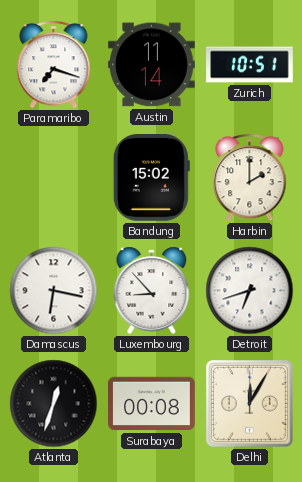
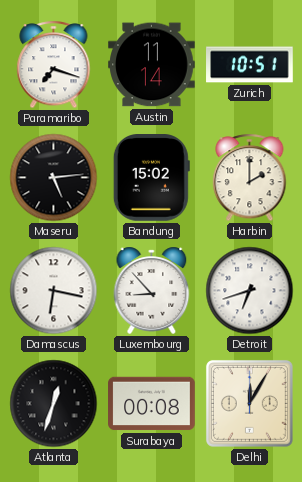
Maseru: none -> 5:14 (54, 178)
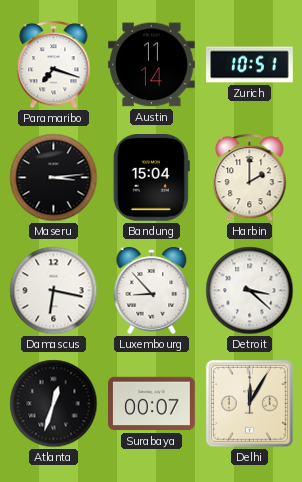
Maseru: 5:14 -> 3:14 (54, 178)
Bandung: 15:02 -> 15:04 (151, 178)
Detroit: 6:42 -> 3:22 (250, 291)
Surabaya: 00:08 -> 00:07 (152, 404)
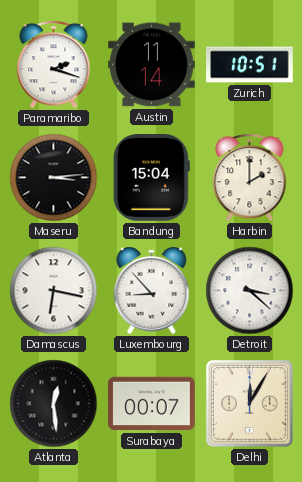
Paramaribo: 7:18 -> 2:18 (54, 65)
Atlanta: 12:33 -> 12:29 (54, 404)
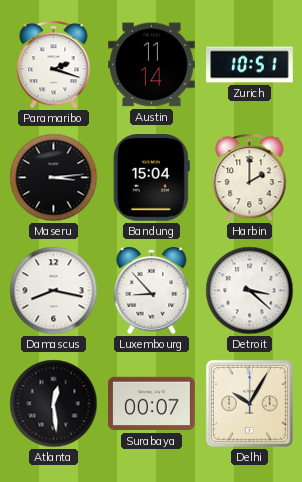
Damascus: 6:17 -> 8:17 (54, 291)
Delhi: 12:05 -> 10:05 (249, 403)
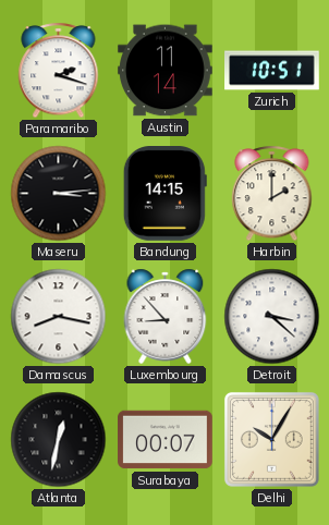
Bandung: 15:04 -> 14:15 (164, 194)
Atlanta: 12:29 -> 12:32 (59, 440)
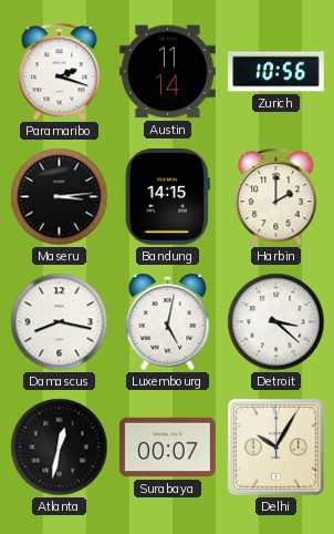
Zurich: 10:51 -> 10:56 (276, 72)
Luxembourg: 8:53 -> 5:02 (168, 321)
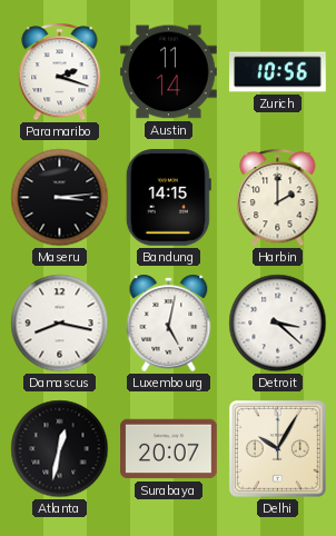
Surabaya: 00:07 -> 20:07 (169, 449)
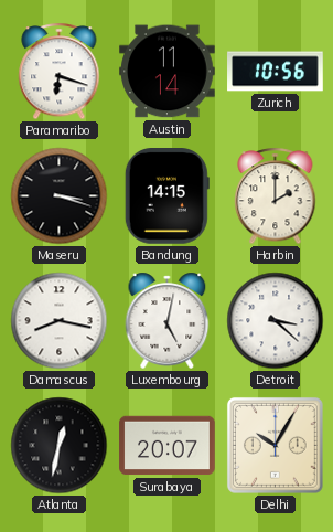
Paramaribo: 2:18 -> 6:18 (60, 72)
Maseru: 3:14 -> 3:18 (60, 196)
